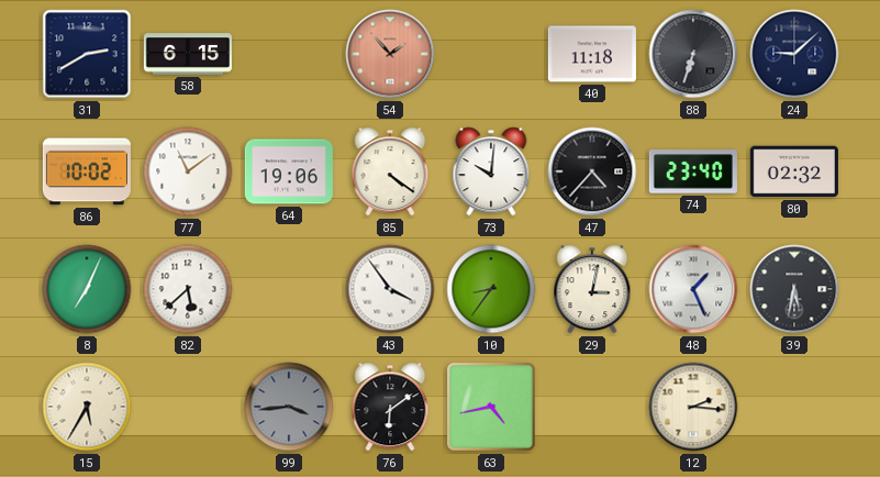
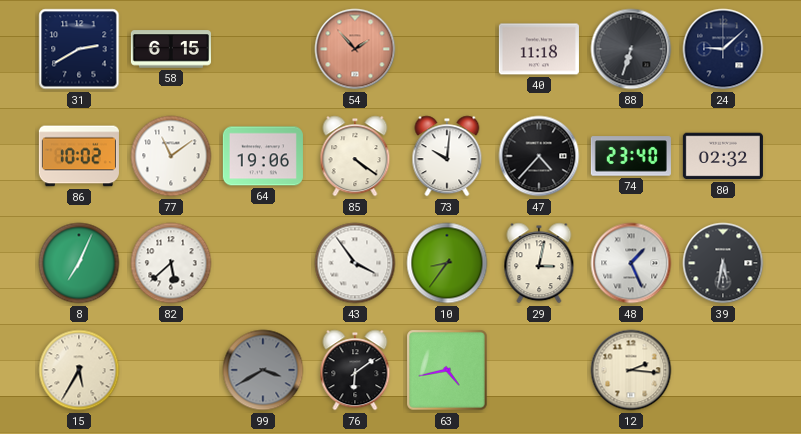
99: 3:44 -> 3:40 (263, 370)
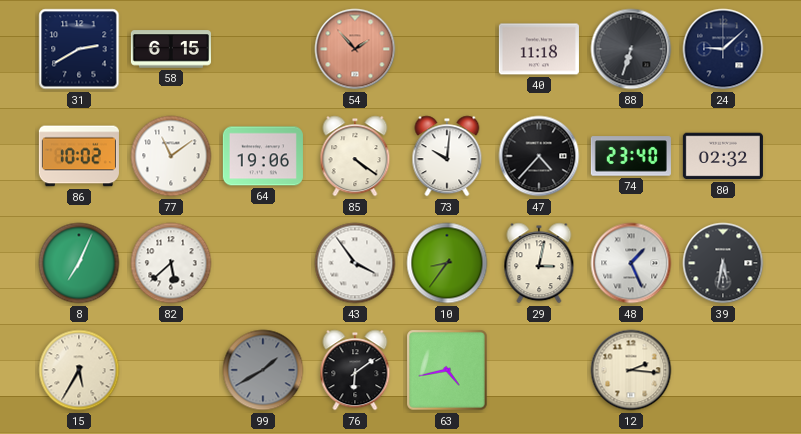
99: 3:40 -> 1:40 (263, 370)
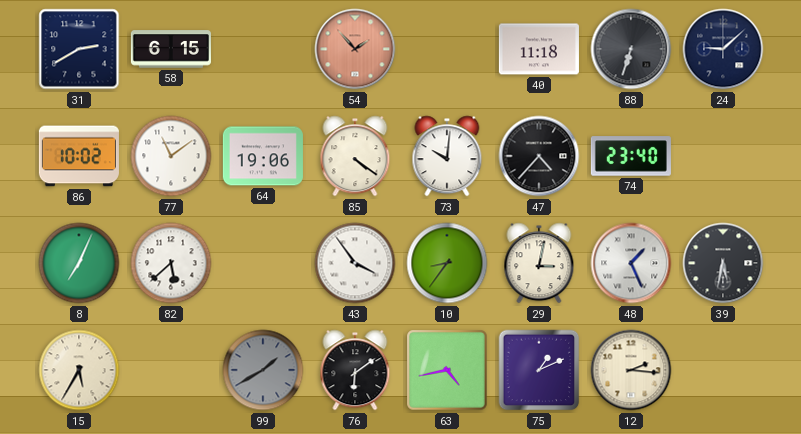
80: 02:32 -> none (723, 156)
75: none -> 1:11 (539, 370)
